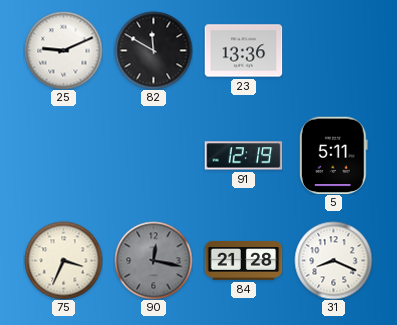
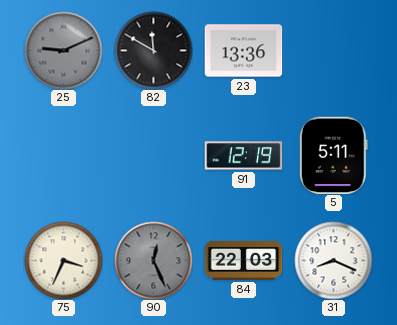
25 dial: white -> grey (63, 50)
90: 12:17 -> 12:26 (153, 260)
84: 21:28 -> 22:03 (243, 260)
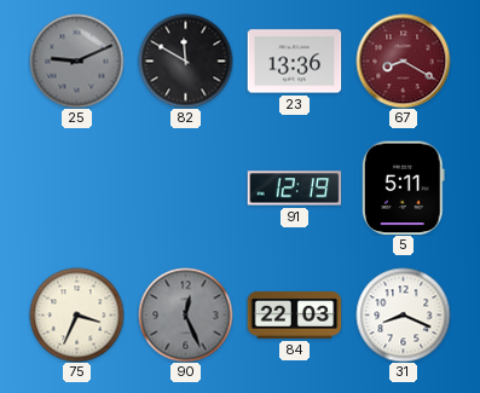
67: none -> 8:20 (403, 60)
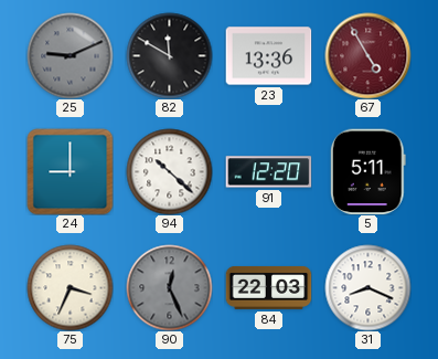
67: 8:20 -> 4:55 (367, 55)
24: none -> 9:00 (70, 171)
94: none -> 10:22 (169, 171)
91: 12:19 -> 12:20 (268, 172)
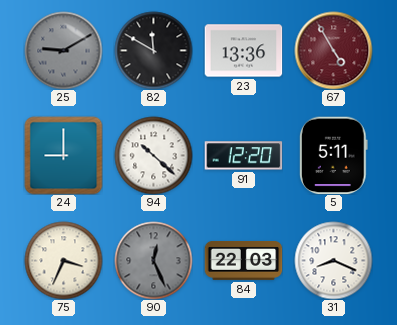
25: 9:11 -> 9:10 (63, 50)
